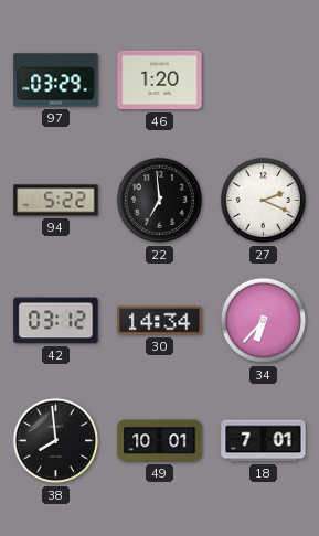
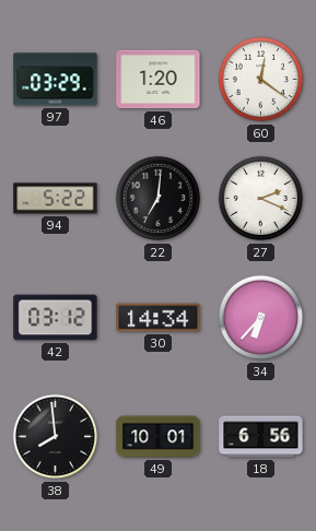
60: none -> 12:21 (261, 80)
22: 6:59 -> 7:01 (159, 199)
18: 7:01 -> 6:56 (261, 437)
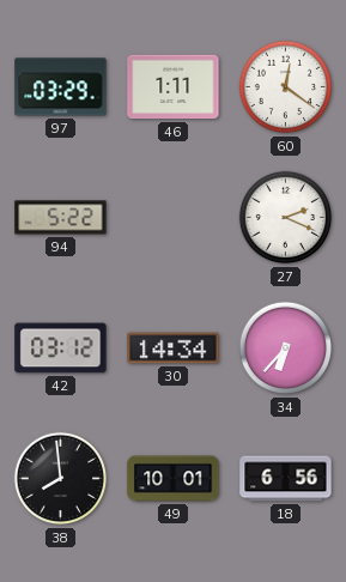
46: 1:20 -> 1:11 (174, 87)
22: 7:01 -> none (159, 199)
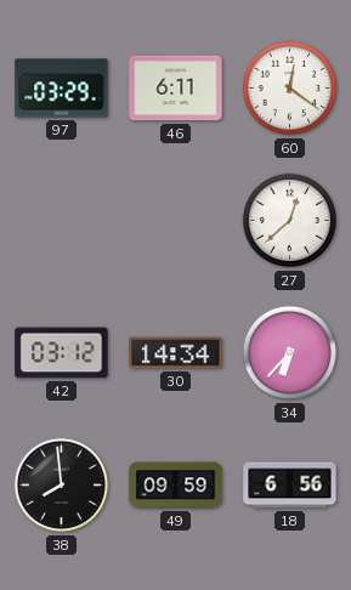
46: 1:11 -> 6:11 (176, 89)
94: 5:22 -> none (61, 218)
27: 2:19 -> 12:38 (290, 221)
49: 10:01 -> 09:59 (176, 486)
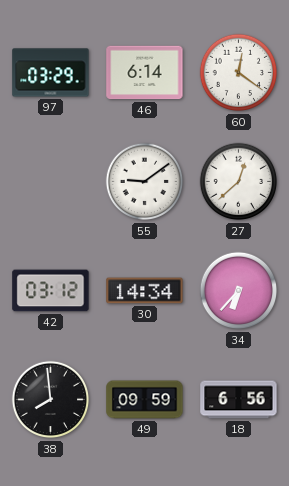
46: 6:11 -> 6:14 (145, 73)
55: none -> 9:09 (145, 182)
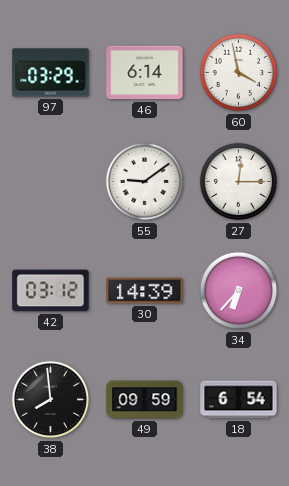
60: 12:21 -> 3:58 (239, 73)
27: 12:38 -> 12:15 (239, 182)
30: 14:34 -> 14:39 (145, 291)
18: 6:56 -> 6:54 (239, 400)
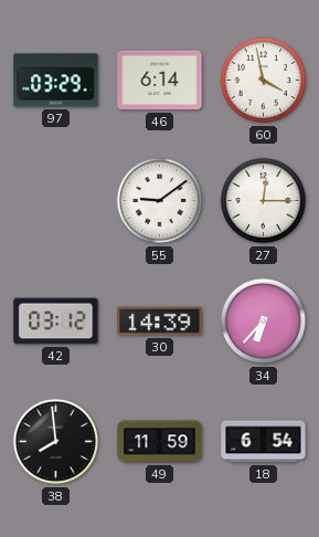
49: 09:59 -> 11:59 (160, 442)
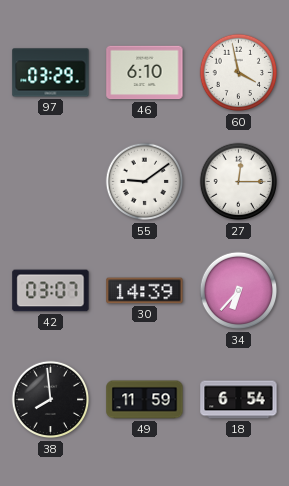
46: 6:14 -> 6:10 (145, 73)
42: 03:12 -> 03:07 (51, 291)
